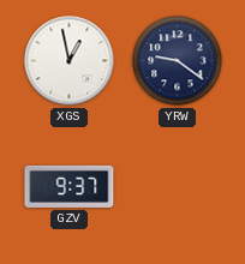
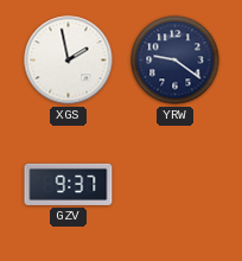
XGS: 12:58 -> 1:58 (69, 61)
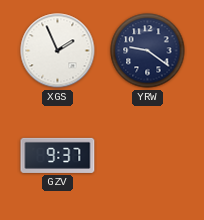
XGS: 1:58 -> 1:56 (58, 51)
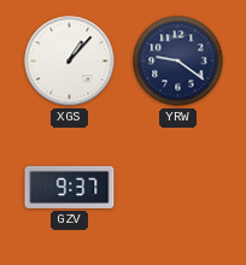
XGS: 1:56 -> 1:07 (70, 61)
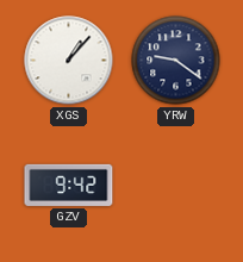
GZV: 9:37 -> 9:42 (69, 185)
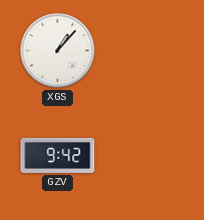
YRW: 9:21 -> none (176, 61)
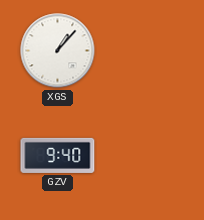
GZV: 9:42 -> 9:40 (58, 155)
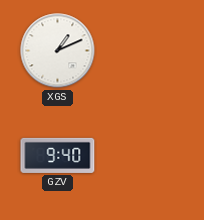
XGS: 1:07 -> 1:11 (58, 51)
